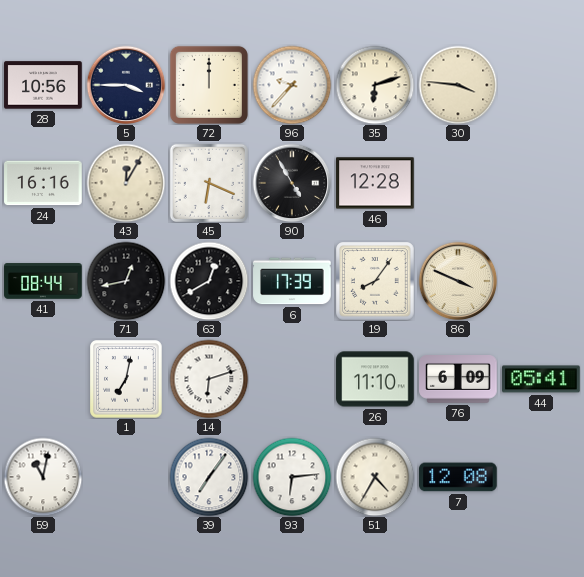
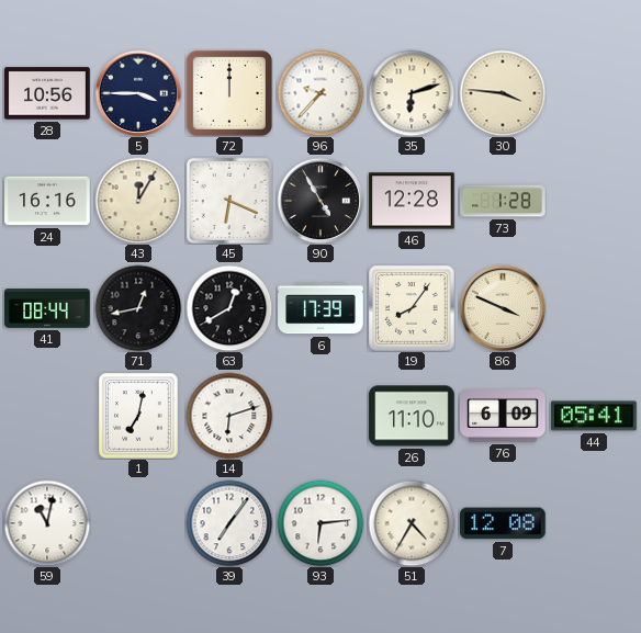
73: none -> 1:28 (503, 201)
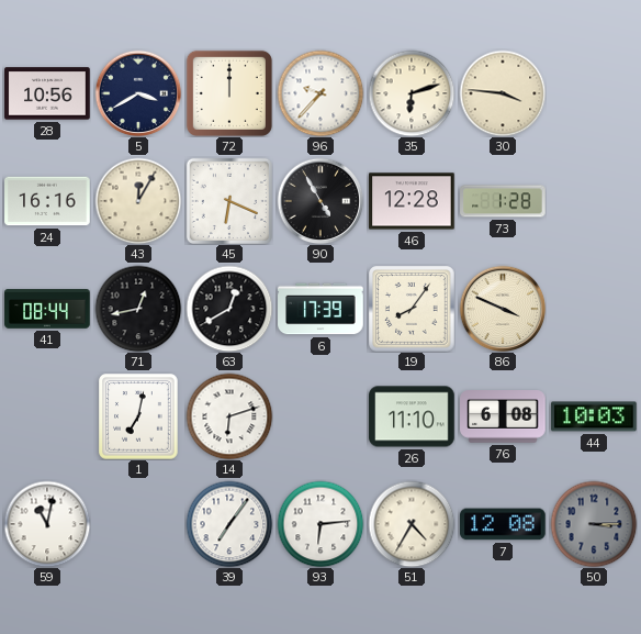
5: 3:45 -> 3:40 (138, 93)
76: 6:09 -> 6:08 (503, 418)
44: 05:41 -> 10:03 (594, 416)
50: none -> 3:15 (594, 524)
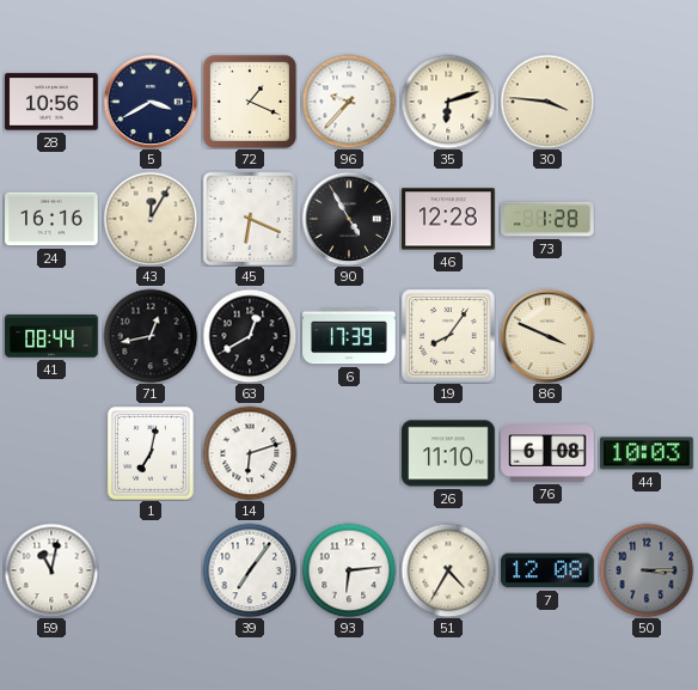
72: 12:00 -> 1:19 (250, 102)
